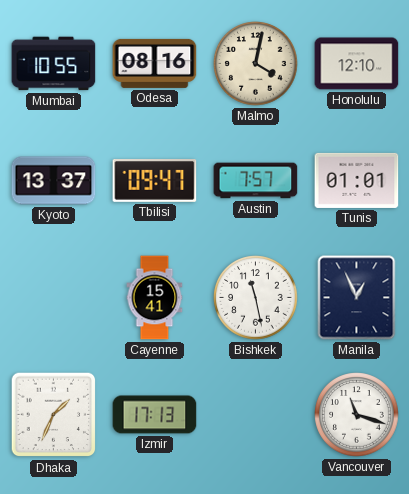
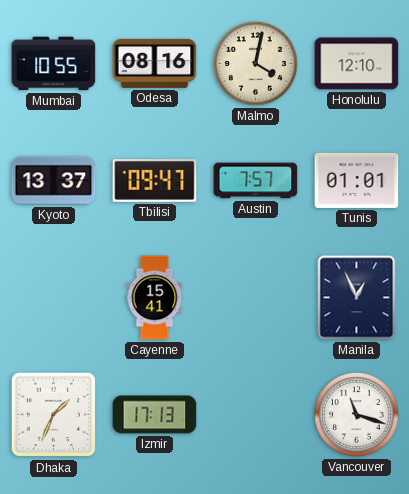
Bishkek: 11:28 -> none (256, 298)
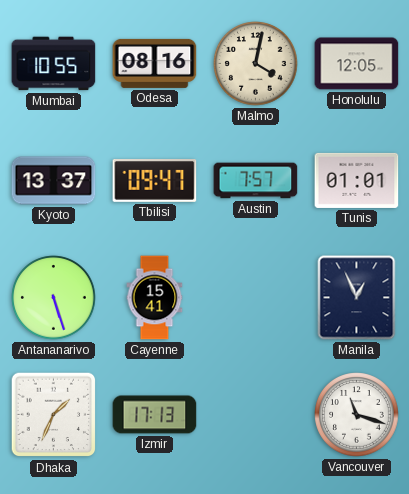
Honolulu: 12:10 -> 12:05 (357, 64)
Antananarivo: none -> 5:27 (54, 298)
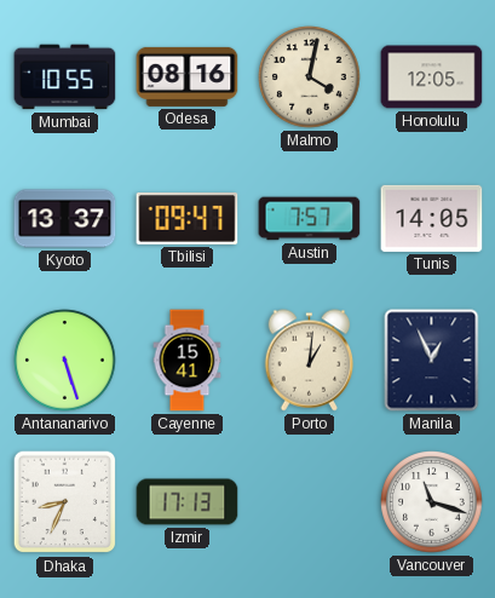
Tunis: 01:01 -> 14:05 (432, 218)
Porto: none -> 1:01 (310, 361)
Dhaka: 1:34 -> 8:34 (65, 502)
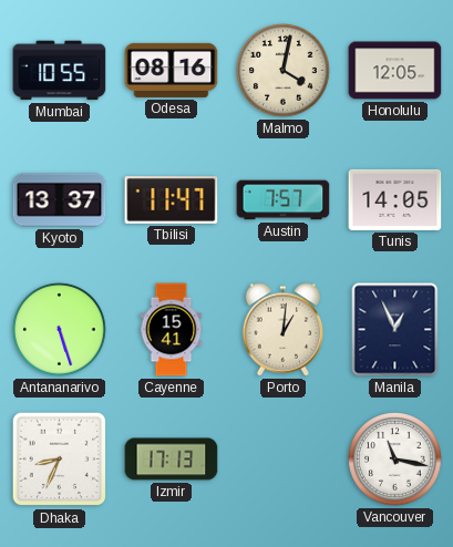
Tbilisi: 09:47 -> 11:47 (172, 200)
Vancouver: 11:18 -> 11:17 (395, 460)
